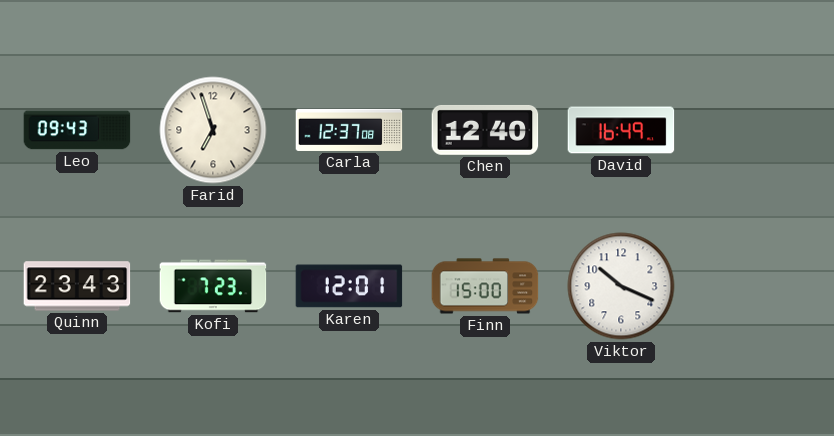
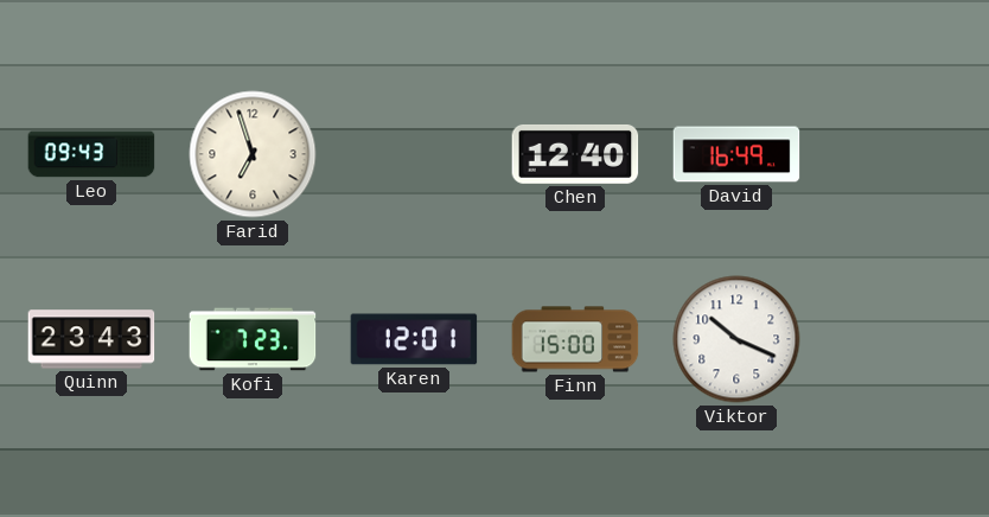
Carla: 12:37 -> none (349, 130)
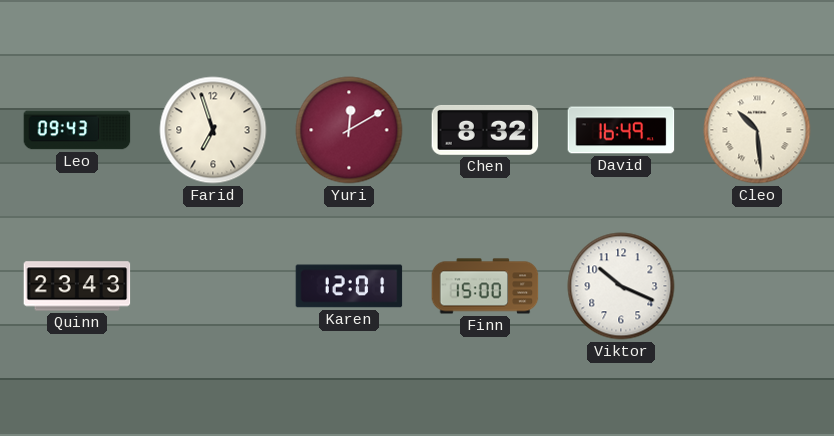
Yuri: none -> 12:10 (349, 130)
Chen: 12:40 -> 8:32 (485, 130)
Cleo: none -> 10:29 (757, 130)
Kofi: 7:23 -> none (253, 339)
